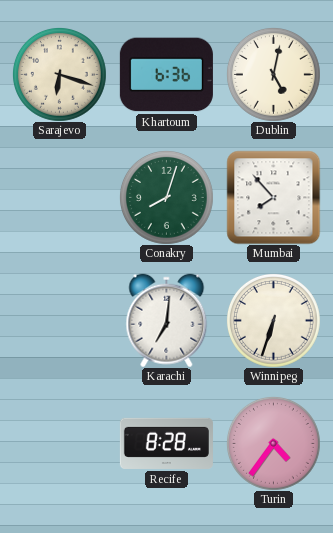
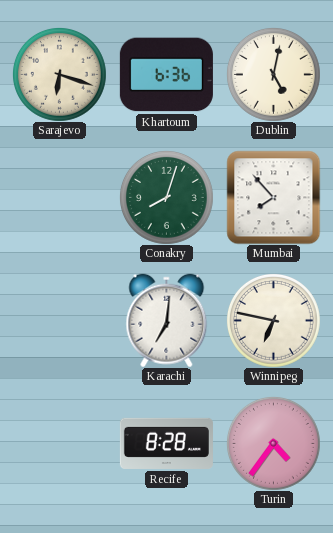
Winnipeg: 6:33 -> 6:47 (273, 320)
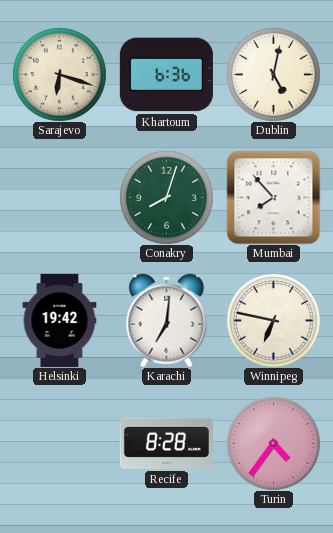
Helsinki: none -> 19:42 (60, 320)
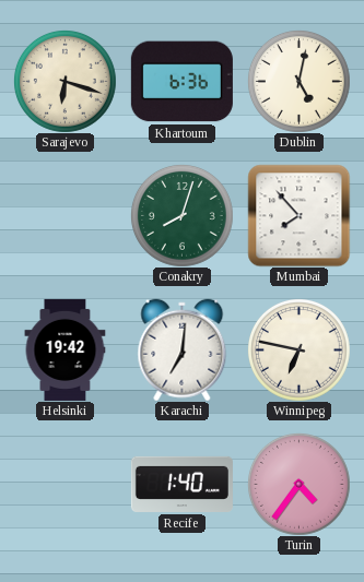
Recife: 8:28 -> 1:40 (181, 484)
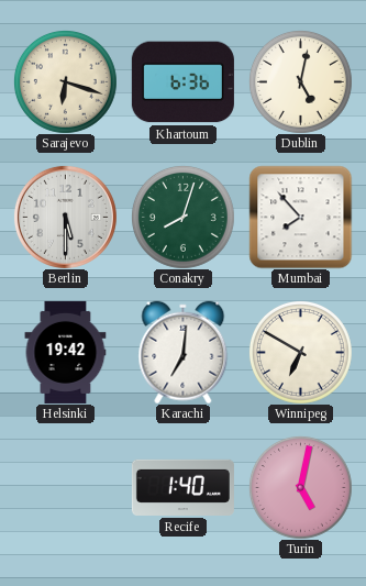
Berlin: none -> 5:30 (65, 217)
Winnipeg: 6:47 -> 6:50 (300, 352)
Turin: 4:36 -> 5:02 (300, 487)
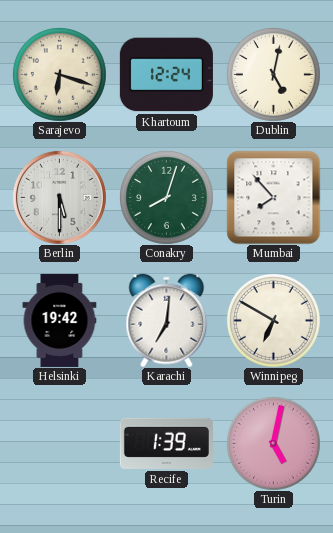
Khartoum: 6:36 -> 12:24 (166, 75)
Recife: 1:40 -> 1:39 (166, 443)
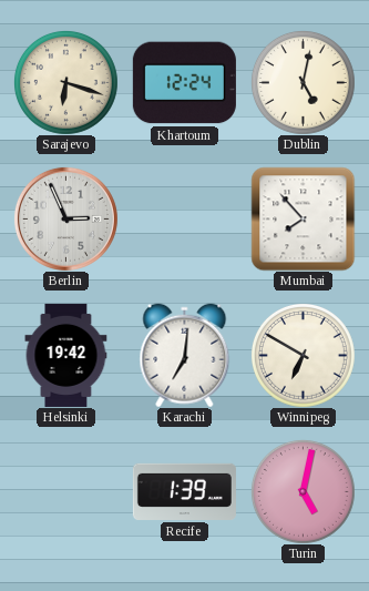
Berlin: 5:30 -> 2:56 (65, 218)
Conakry: 8:03 -> none (166, 197)
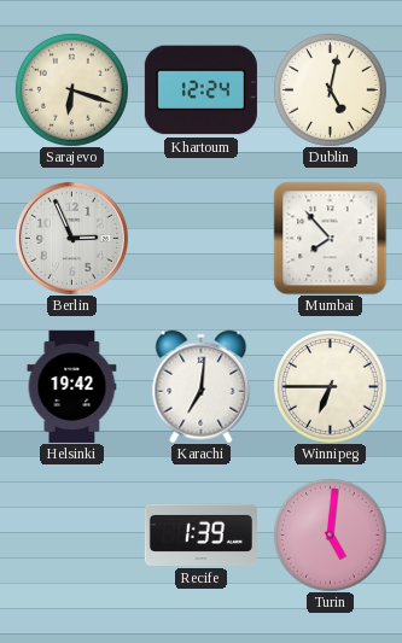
Winnipeg: 6:50 -> 6:45 (330, 386)
Turin: 5:02 -> 5:01 (330, 534)
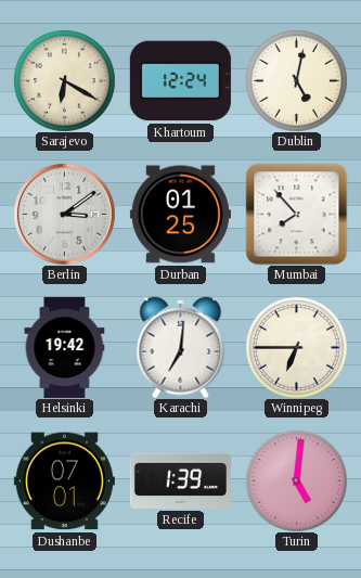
Sarajevo: 6:18 -> 6:20 (64, 80)
Berlin: 2:56 -> 3:09 (64, 214)
Durban: none -> 01:25 (180, 215)
Dushanbe: none -> 07:01 (64, 481)
